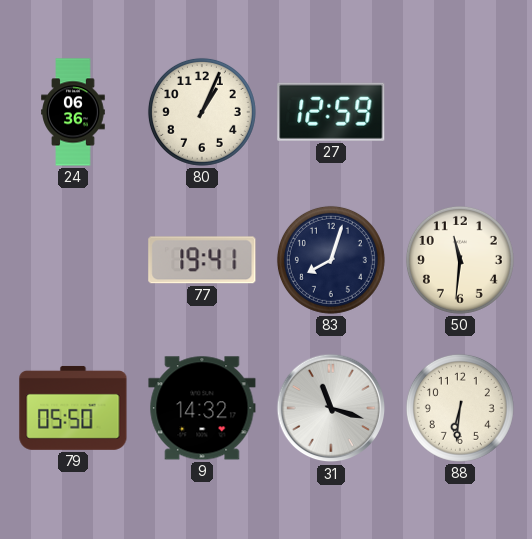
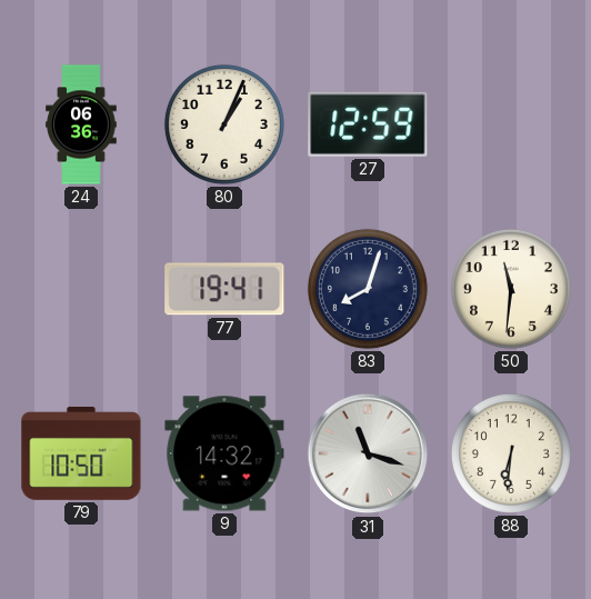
79: 05:50 -> 10:50 (81, 453)
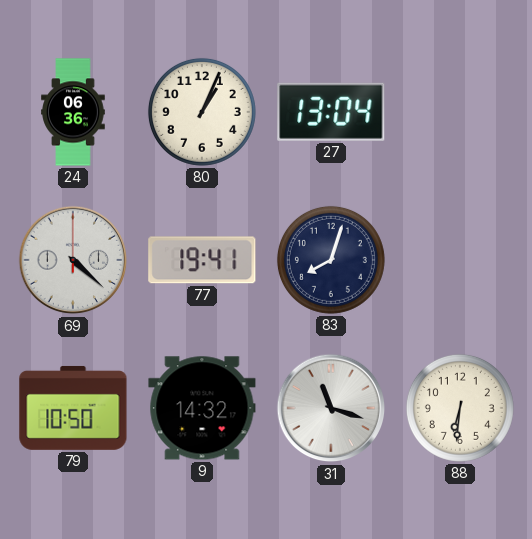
27: 12:59 -> 13:04 (331, 112)
69: none -> 4:22 (73, 260)
50: 11:31 -> none (511, 289)
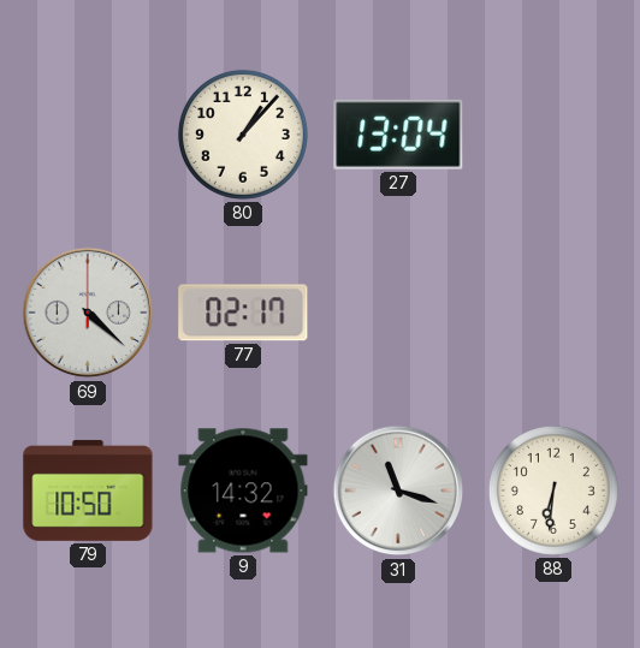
24: 06:36 -> none (73, 112)
80: 1:04 -> 1:07 (243, 135)
77: 19:41 -> 02:17 (243, 313)
83: 8:03 -> none (331, 260)
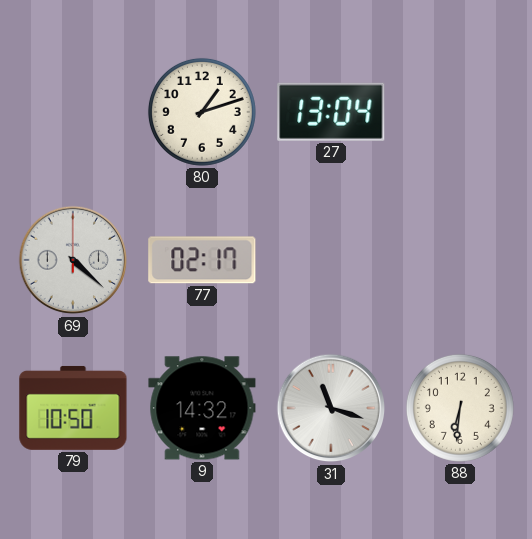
80: 1:07 -> 1:12 (202, 112)
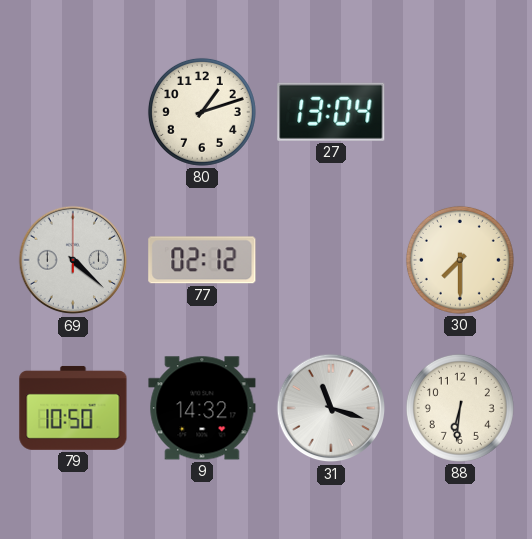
77: 02:17 -> 02:12 (202, 260)
30: none -> 7:30 (460, 260)
